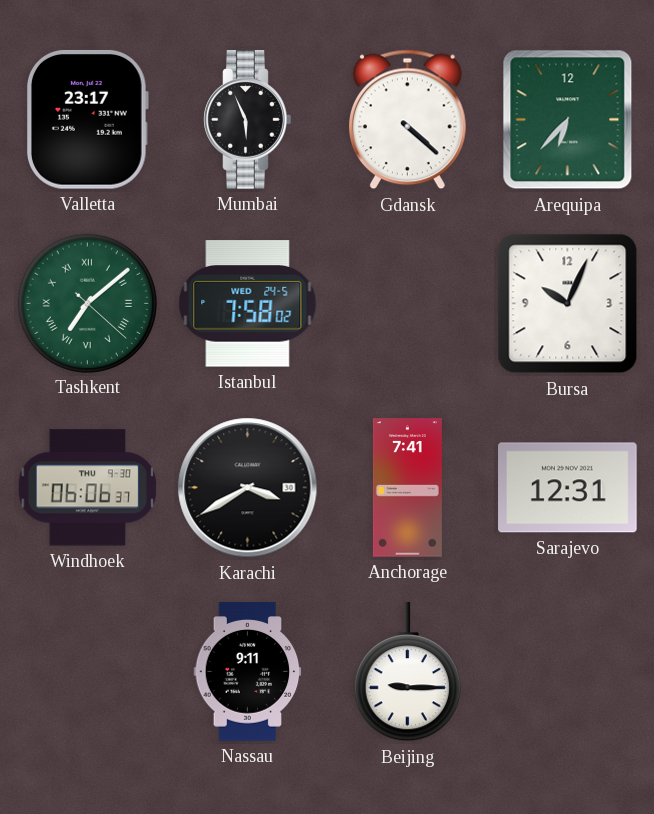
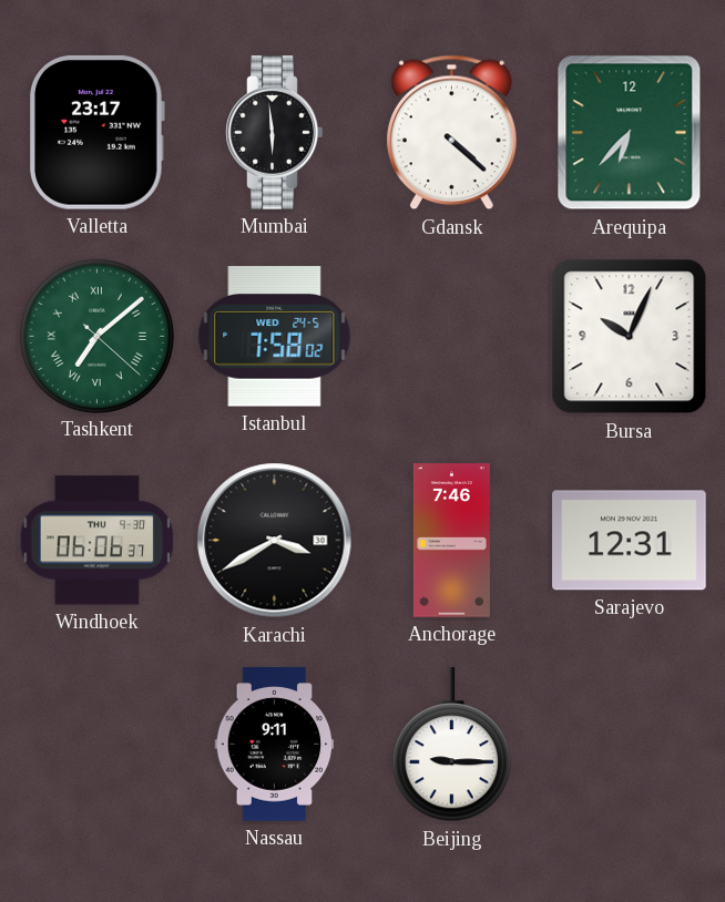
Mumbai: 5:56 -> 5:59 (275, 133)
Anchorage: 7:41 -> 7:46 (451, 541)
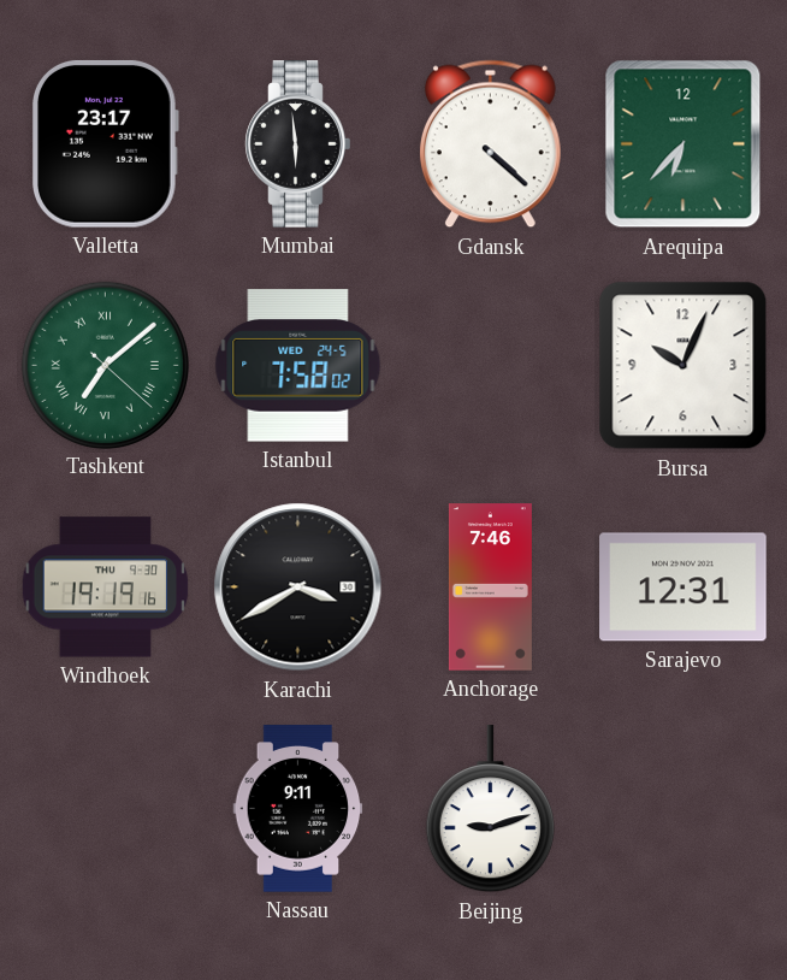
Windhoek: 06:06 -> 19:19 (106, 588)
Beijing: 9:15 -> 9:12 (490, 809)
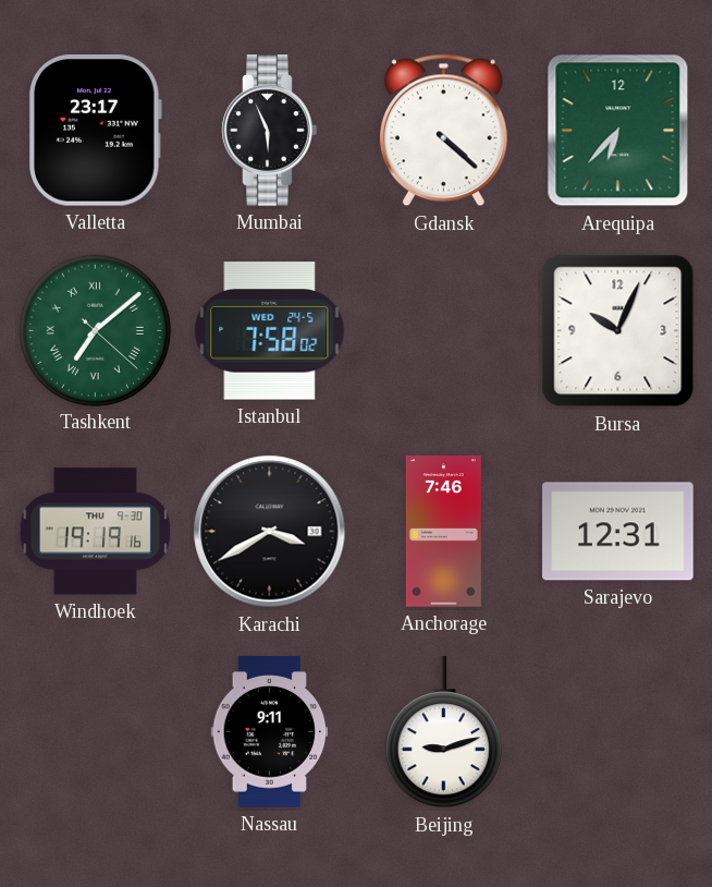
Mumbai: 5:59 -> 5:56 (270, 131)
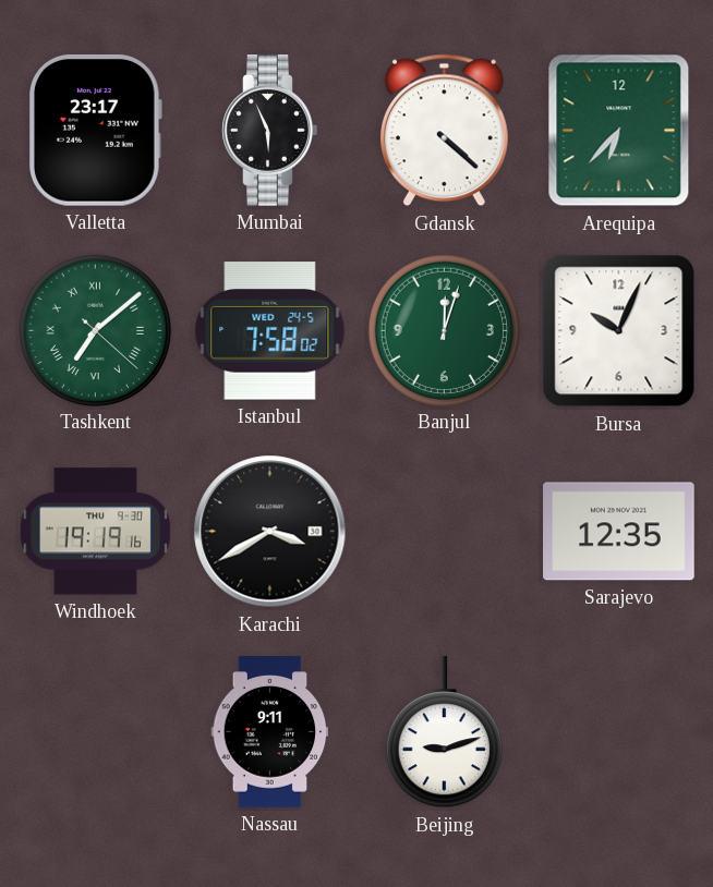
Banjul: none -> 12:03 (444, 330)
Anchorage: 7:46 -> none (443, 532)
Sarajevo: 12:31 -> 12:35 (619, 532)
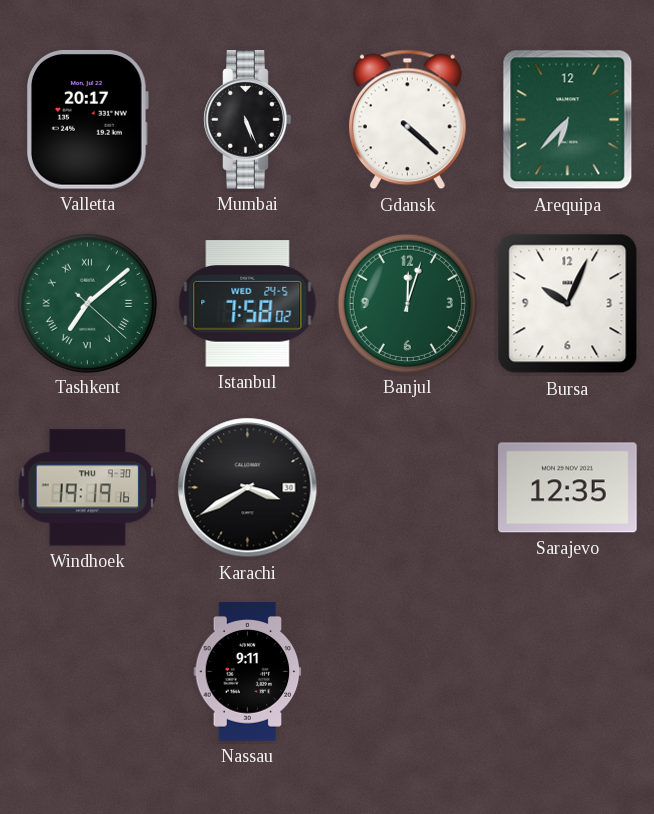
Valletta: 23:17 -> 20:17 (88, 119)
Mumbai: 5:56 -> 5:26 (248, 120)
Beijing: 9:12 -> none (444, 732)
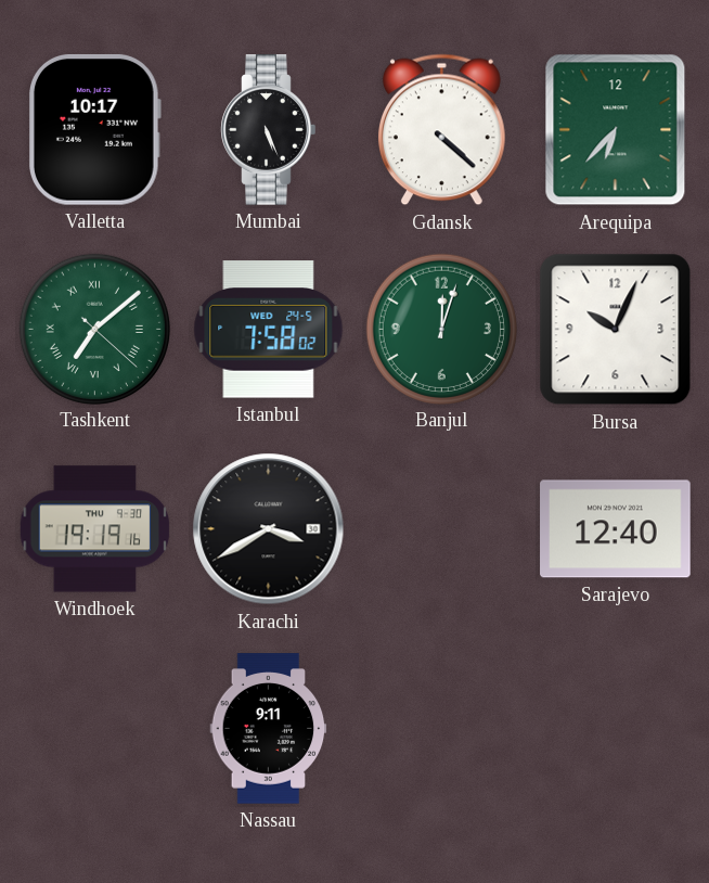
Valletta: 20:17 -> 10:17 (95, 129)
Sarajevo: 12:35 -> 12:40 (616, 529)
